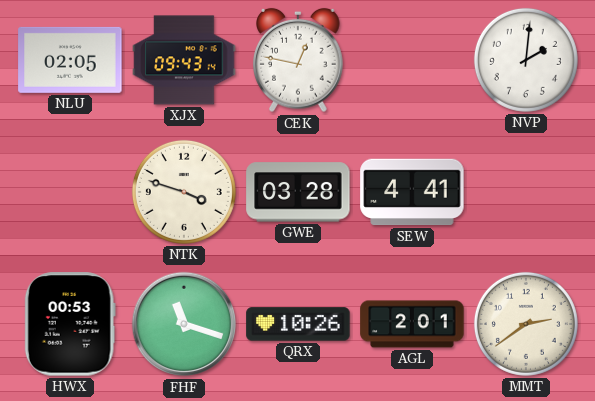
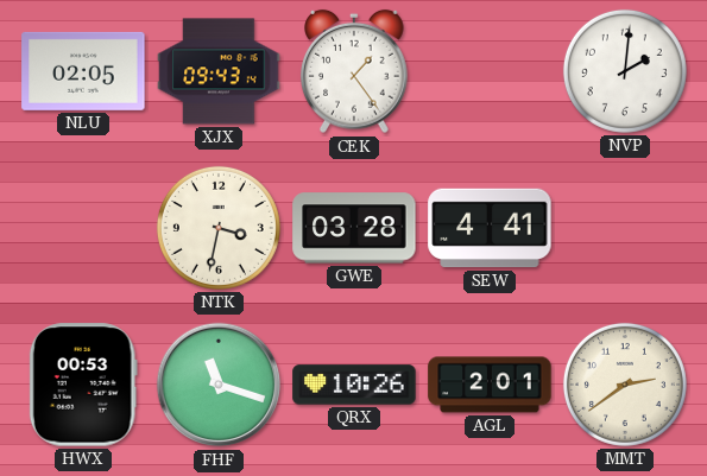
CEK: 12:47 -> 1:24 (354, 71)
NTK: 3:48 -> 3:32 (219, 228)
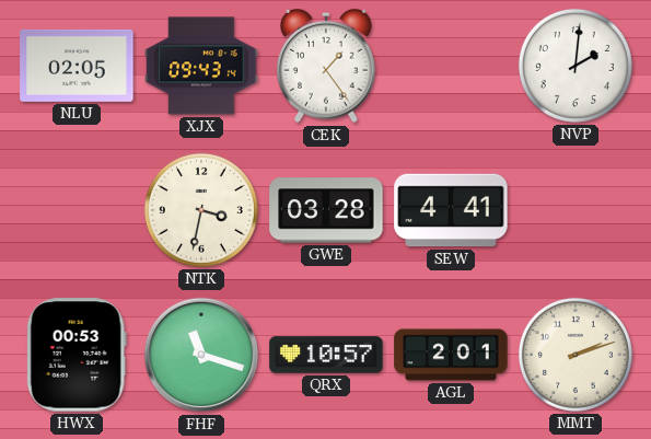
QRX: 10:26 -> 10:57 (326, 355)
MMT: 2:39 -> 2:12 (576, 355)
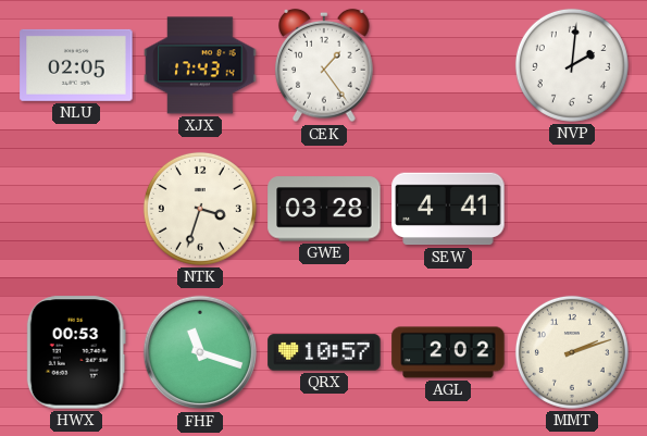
XJX: 09:43 -> 17:43 (200, 65)
NTK: 3:32 -> 3:33 (200, 209)
AGL: 2:01 -> 2:02 (448, 352)
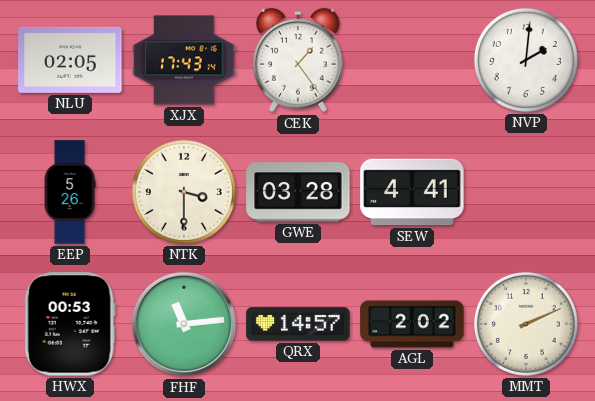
EEP: none -> 5:26 (70, 192)
NTK: 3:33 -> 3:30 (184, 192)
FHF: 11:18 -> 11:14 (184, 324)
QRX: 10:57 -> 14:57 (298, 324)
MMT: 2:12 -> 2:11 (526, 324)
